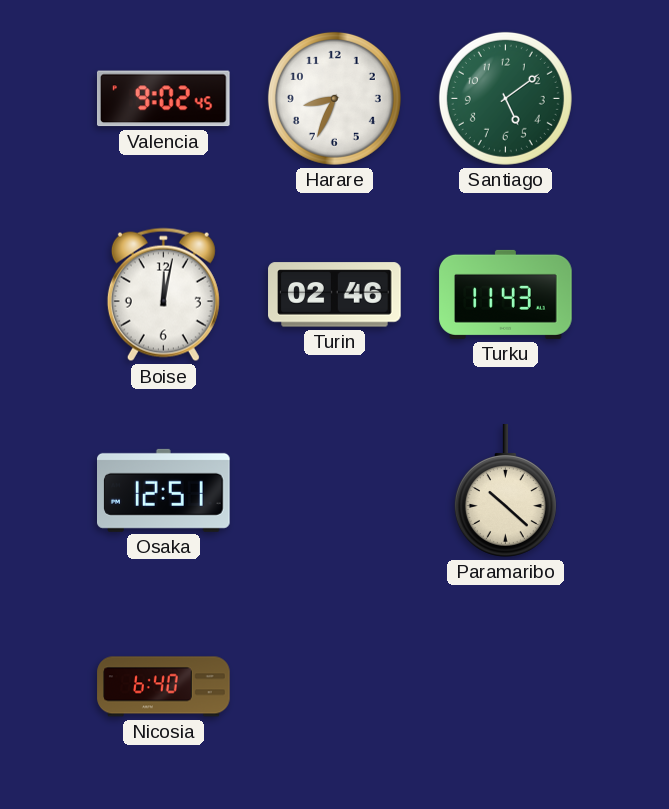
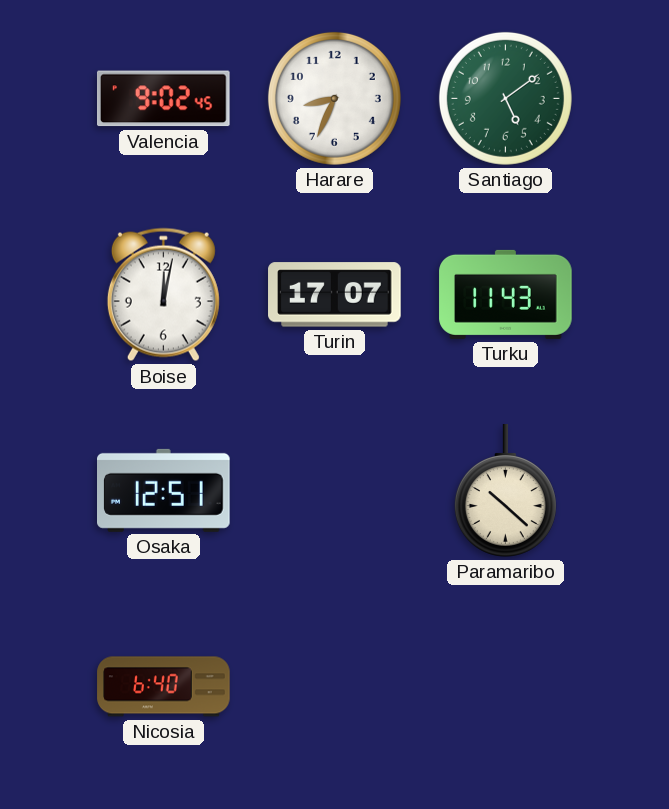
Turin: 02:46 -> 17:07 (335, 295)
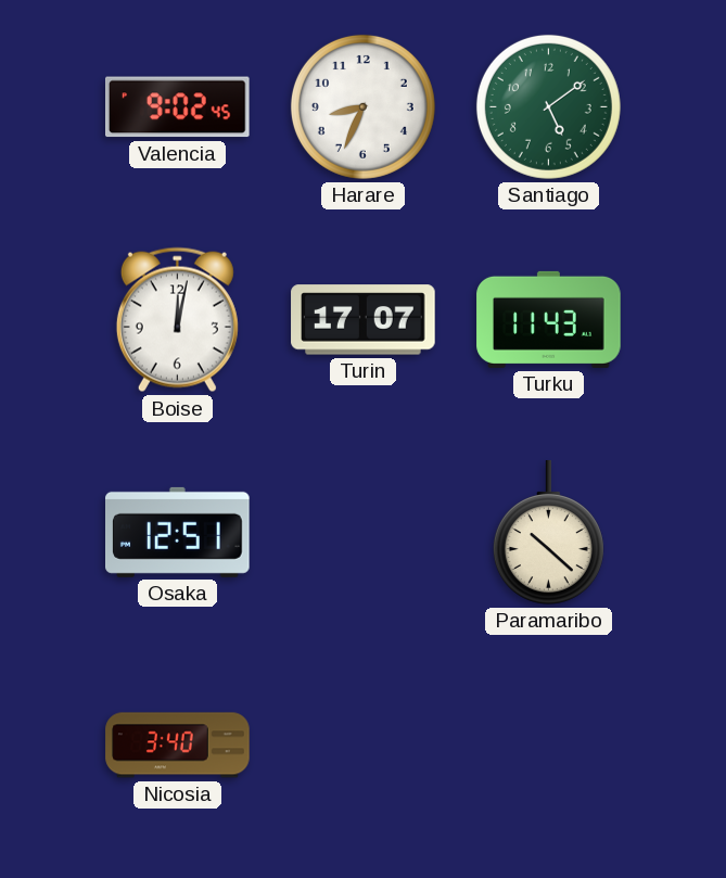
Nicosia: 6:40 -> 3:40 (178, 746)
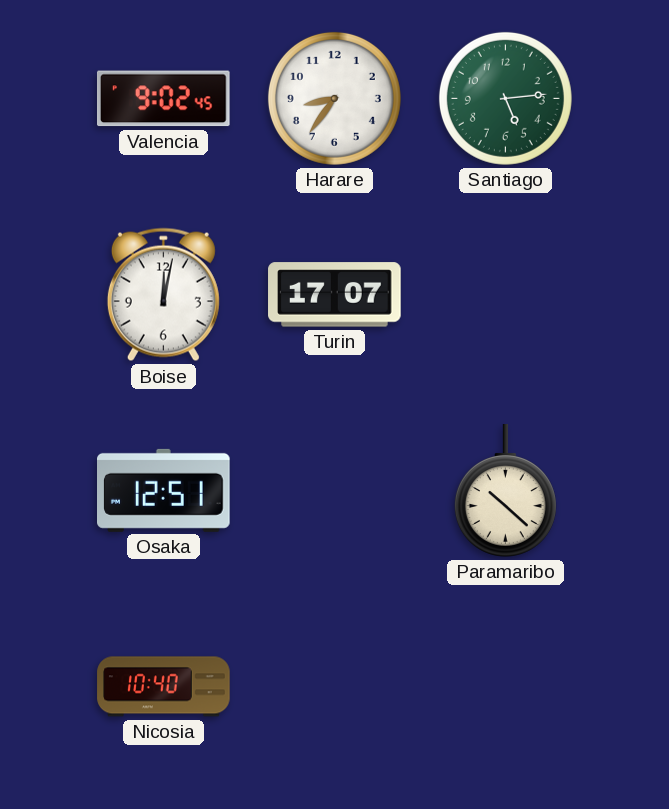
Harare: 8:34 -> 8:36 (334, 98)
Santiago: 5:09 -> 5:14 (505, 98)
Turku: 11:43 -> none (549, 319)
Nicosia: 3:40 -> 10:40 (164, 687)
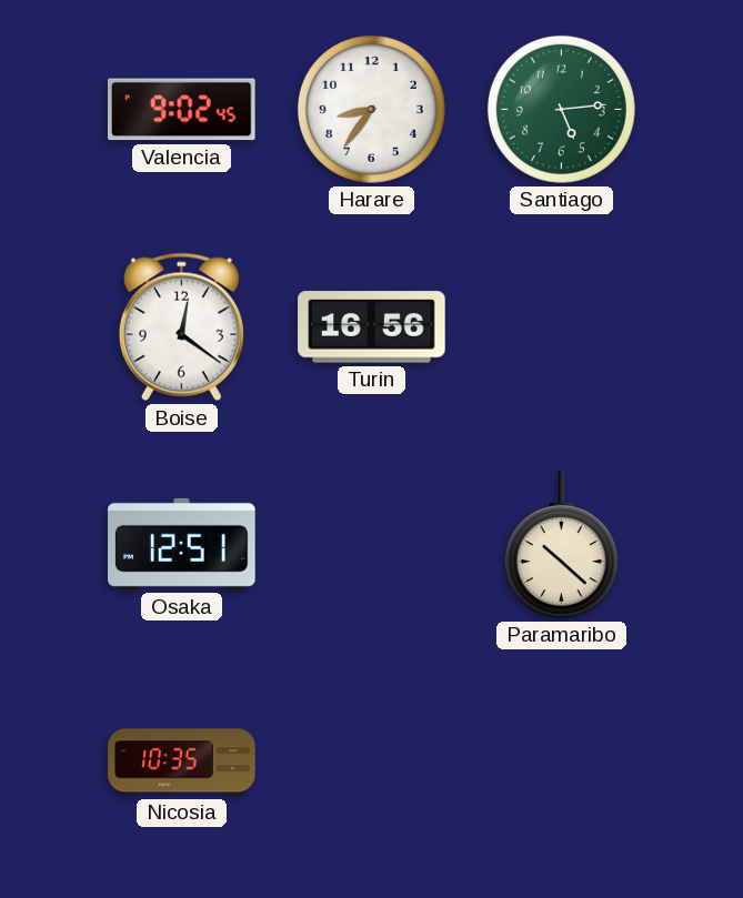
Boise: 12:02 -> 12:21 (181, 327)
Turin: 17:07 -> 16:56 (372, 327)
Nicosia: 10:40 -> 10:35 (182, 763)
